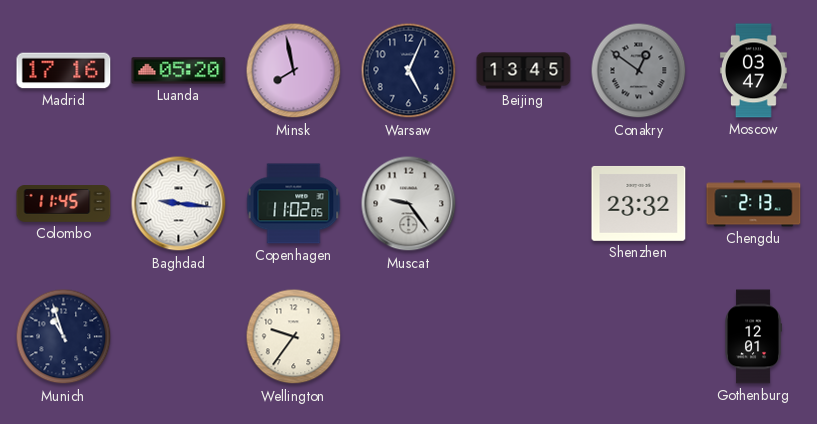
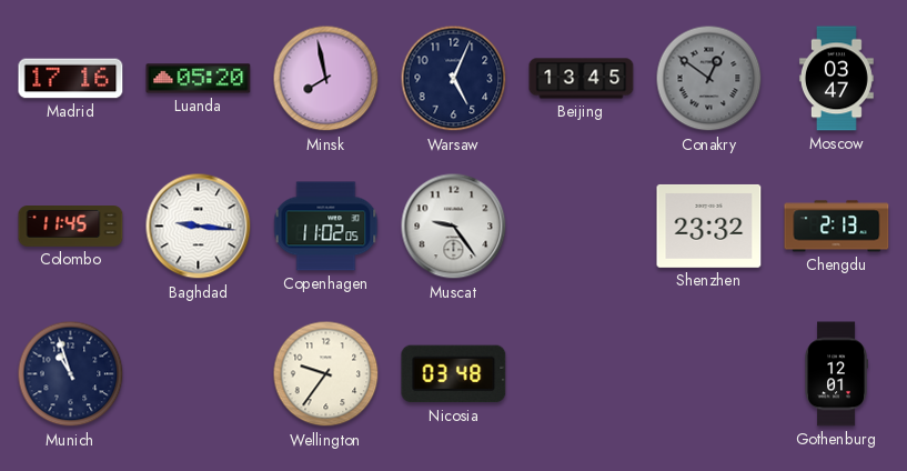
Nicosia: none -> 03:48 (454, 374)
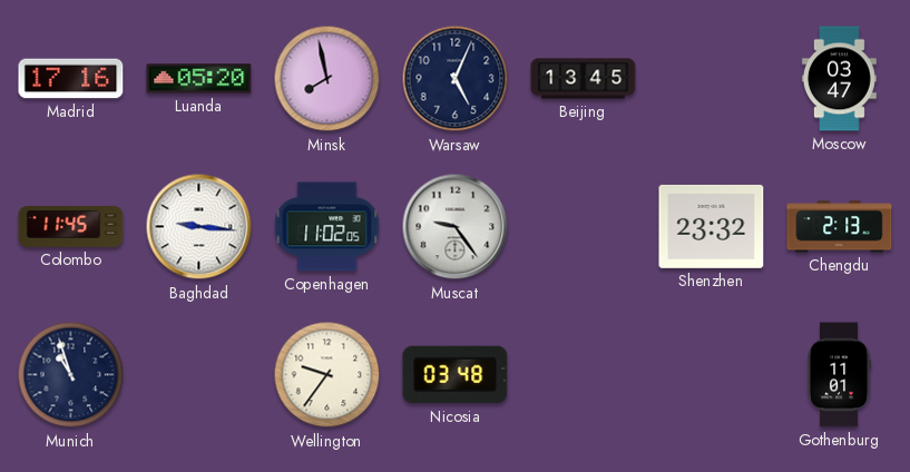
Conakry: 12:51 -> none (709, 79)
Gothenburg: 12:01 -> 11:01 (839, 375)
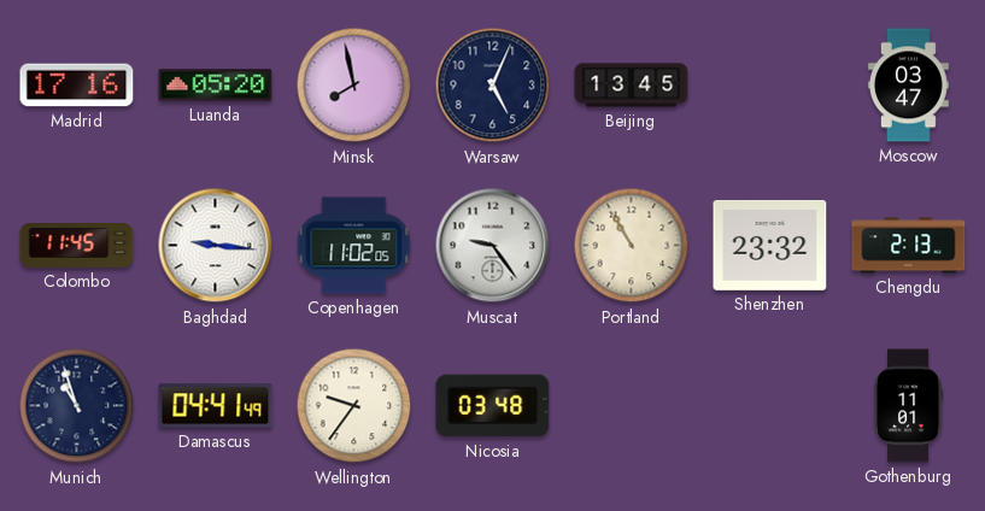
Portland: none -> 10:55 (632, 246)
Damascus: none -> 04:41 (216, 406)
